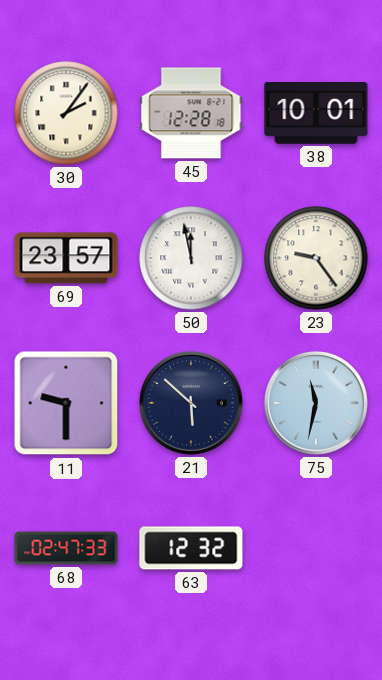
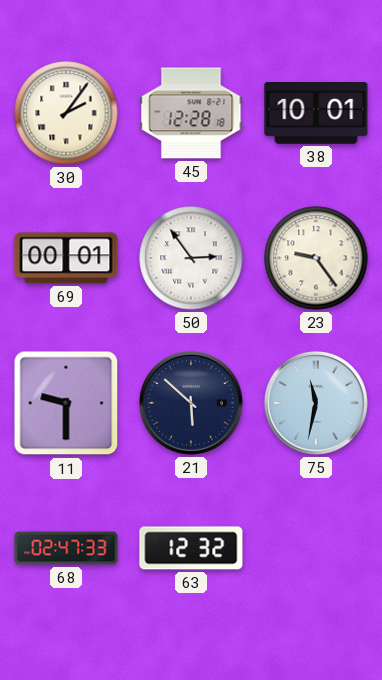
69: 23:57 -> 00:01 (66, 258)
50: 11:58 -> 2:54 (191, 258)
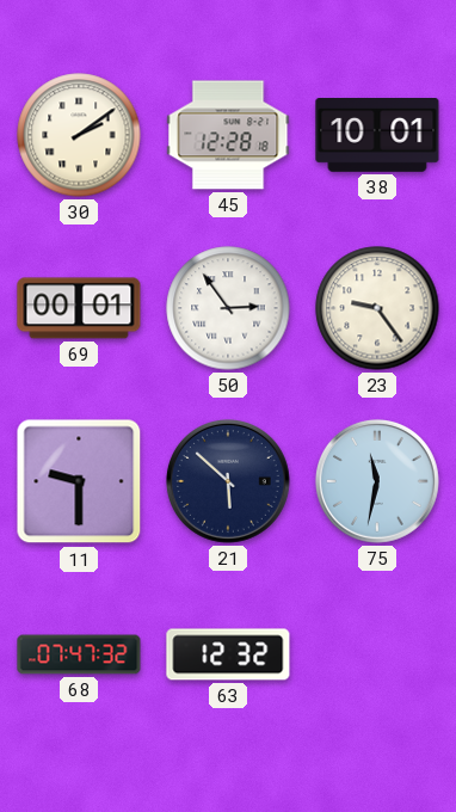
30: 2:06 -> 2:09 (79, 135)
68: 02:47 -> 07:47 (79, 654)
